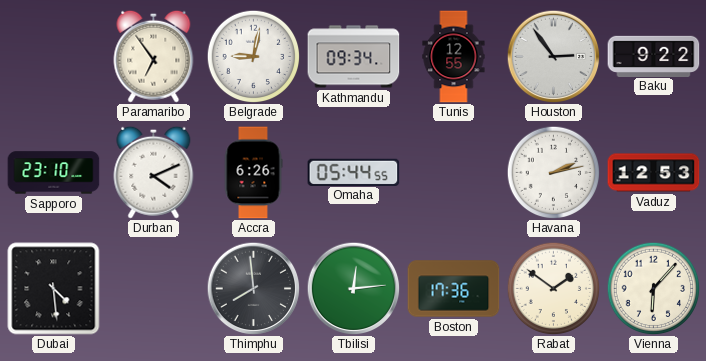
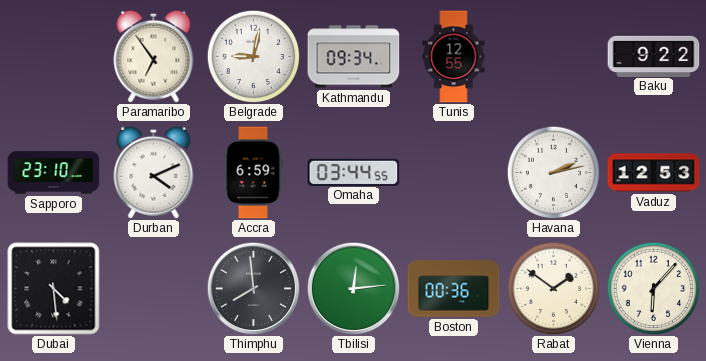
Houston: 2:54 -> none (553, 56)
Accra: 6:26 -> 6:59 (253, 173)
Omaha: 05:44 -> 03:44 (354, 172)
Boston: 17:36 -> 00:36 (454, 289)
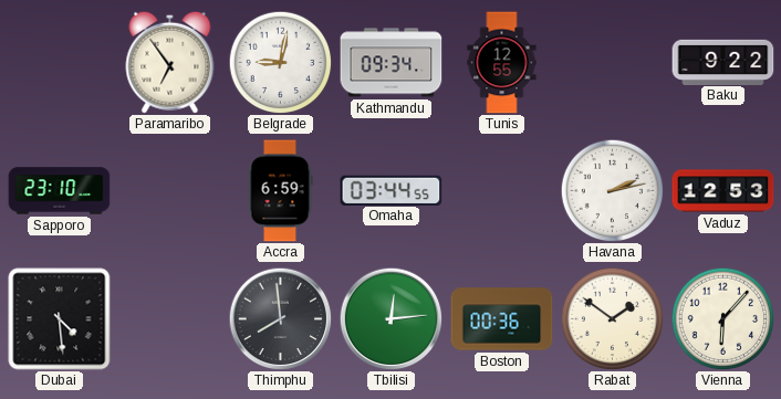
Durban: 4:11 -> none (154, 172)
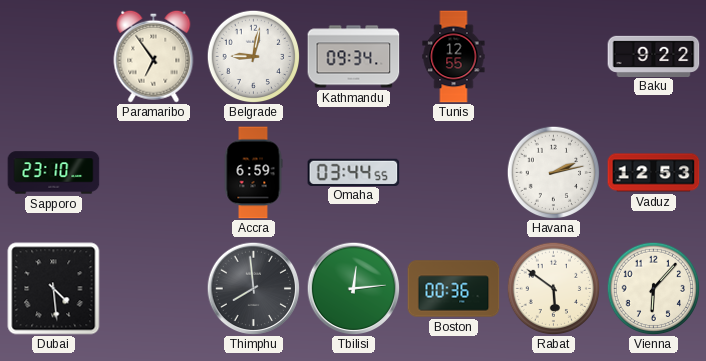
Rabat: 1:51 -> 5:51 (553, 288)
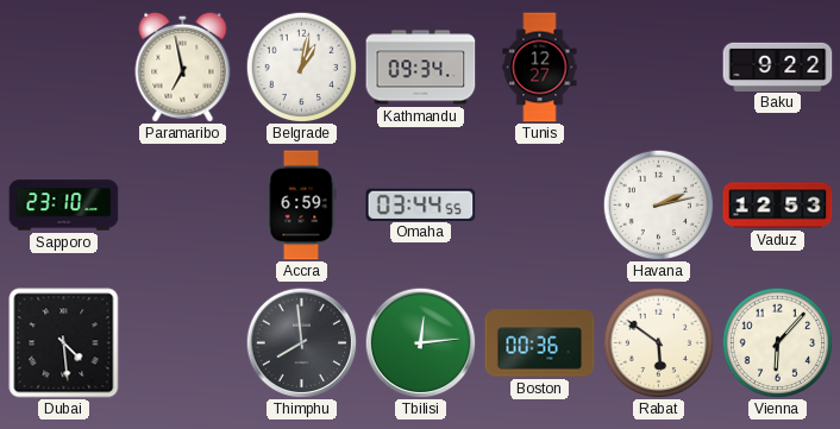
Paramaribo: 6:54 -> 6:58 (183, 67)
Belgrade: 9:02 -> 1:02 (301, 67)
Tunis: 12:55 -> 12:27 (540, 68)
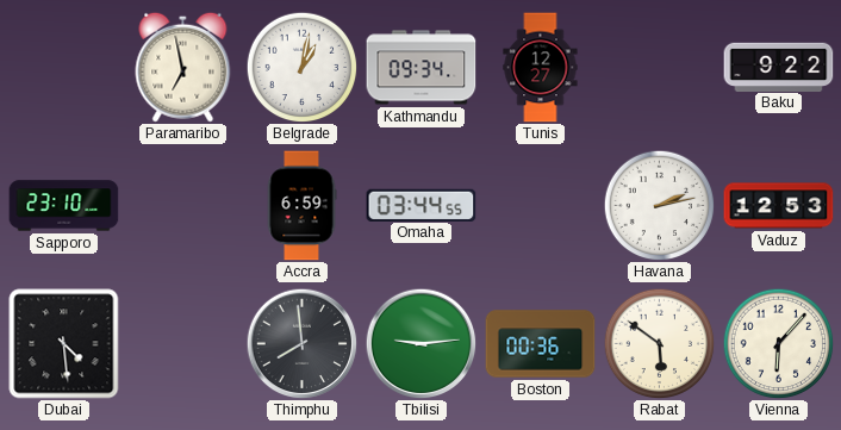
Tbilisi: 12:14 -> 9:14 (420, 343)
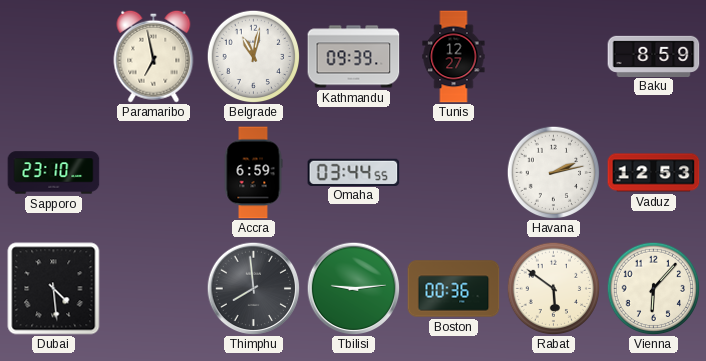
Belgrade: 1:02 -> 11:02 (253, 56)
Kathmandu: 09:34 -> 09:39 (354, 57)
Baku: 9:22 -> 8:59 (654, 56)
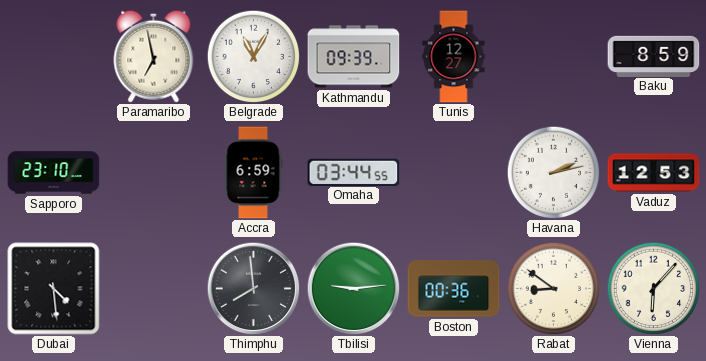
Belgrade: 11:02 -> 11:05 (253, 56)
Rabat: 5:51 -> 8:51 (553, 288)
